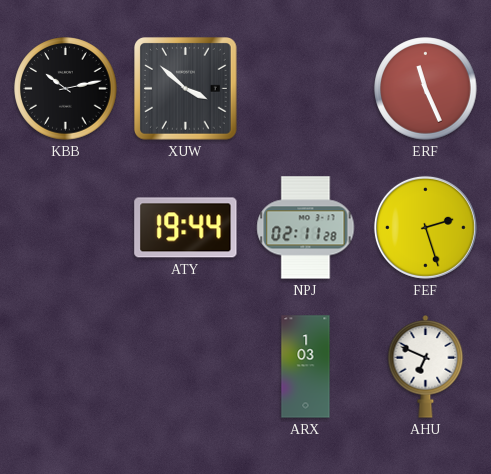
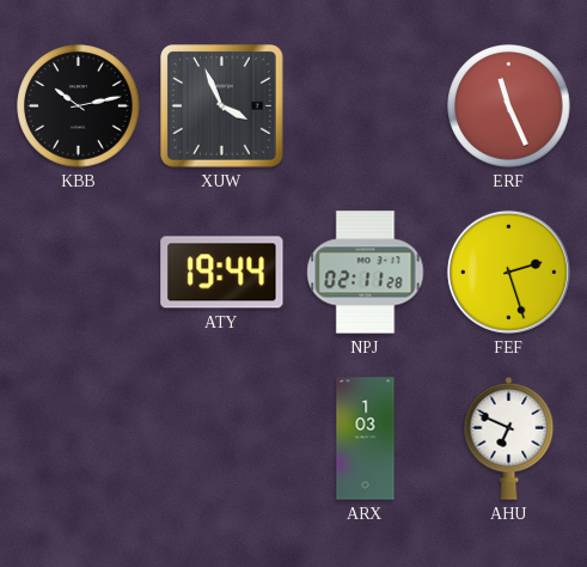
XUW: 3:52 -> 3:56 (222, 106)
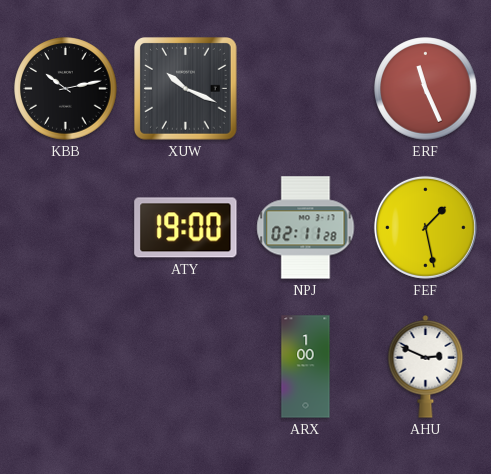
XUW: 3:56 -> 10:19 (186, 89)
ATY: 19:44 -> 19:00 (186, 228)
FEF: 2:27 -> 1:28 (425, 227)
ARX: 1:03 -> 1:00 (306, 367)
AHU: 6:49 -> 2:49 (426, 367)
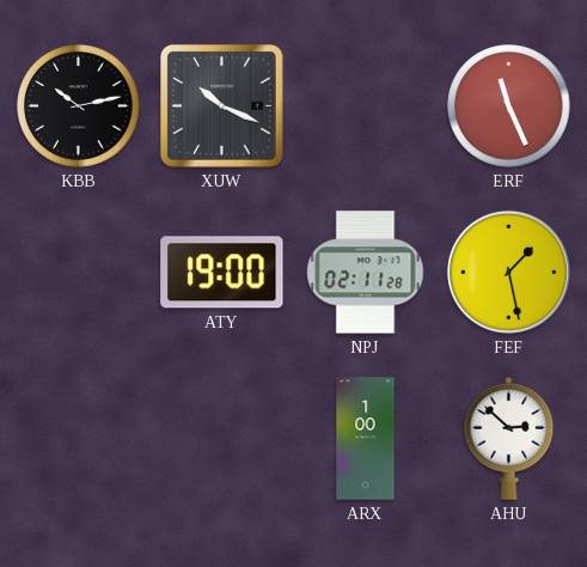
AHU: 2:49 -> 2:52 (509, 439)
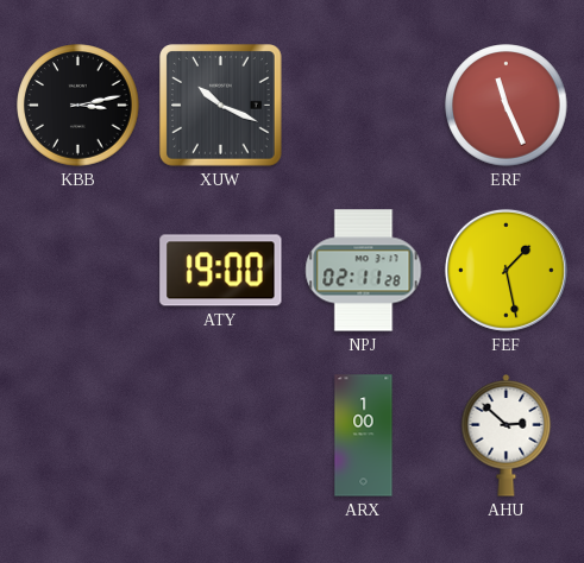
KBB: 10:13 -> 3:13 (79, 106)
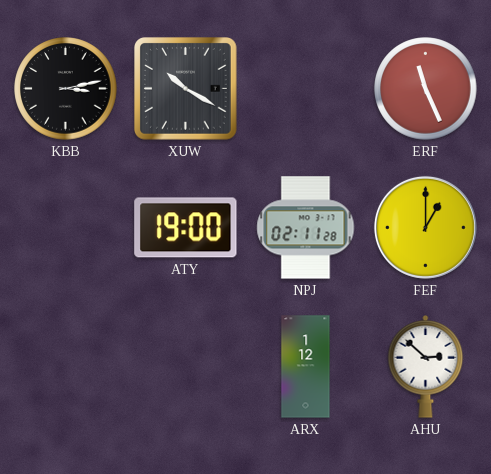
XUW: 10:19 -> 10:20 (186, 89)
FEF: 1:28 -> 1:00 (425, 227)
ARX: 1:00 -> 1:12 (306, 367)
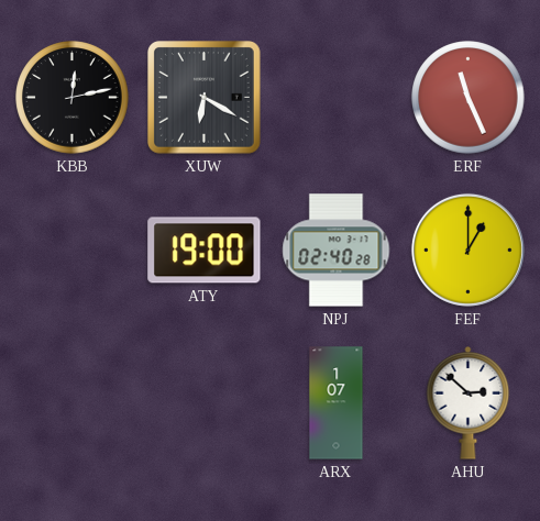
KBB: 3:13 -> 12:13 (73, 98)
XUW: 10:20 -> 6:20 (205, 98)
NPJ: 02:11 -> 02:40 (337, 251)
ARX: 1:12 -> 1:07 (337, 403)
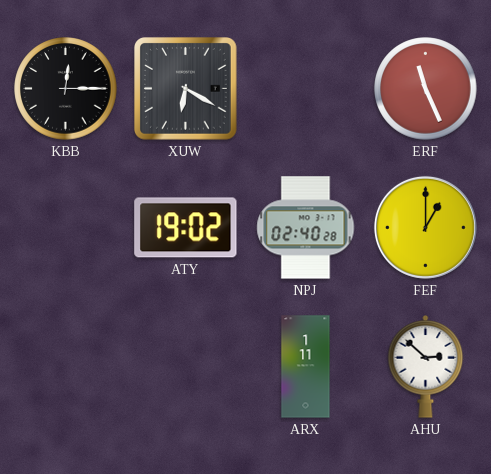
KBB: 12:13 -> 12:15 (66, 89)
ATY: 19:00 -> 19:02 (186, 228)
ARX: 1:07 -> 1:11 (306, 367)
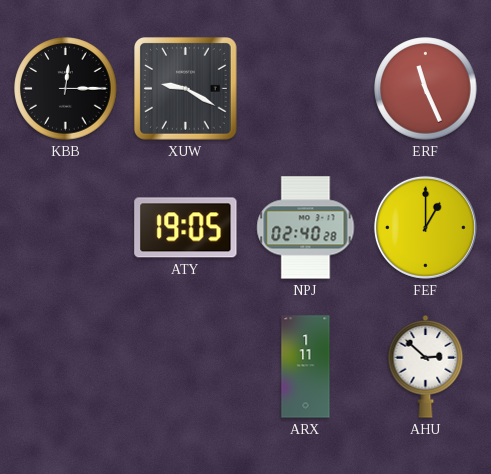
XUW: 6:20 -> 9:20 (186, 89)
ATY: 19:02 -> 19:05 (186, 228)
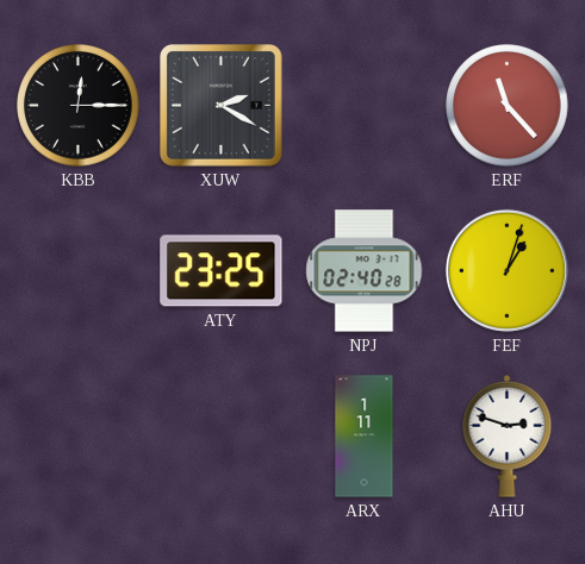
XUW: 9:20 -> 2:20 (222, 106)
ERF: 11:26 -> 11:23 (508, 106)
ATY: 19:05 -> 23:25 (222, 271)
FEF: 1:00 -> 1:03 (506, 270)
AHU: 2:52 -> 2:48 (508, 437)
